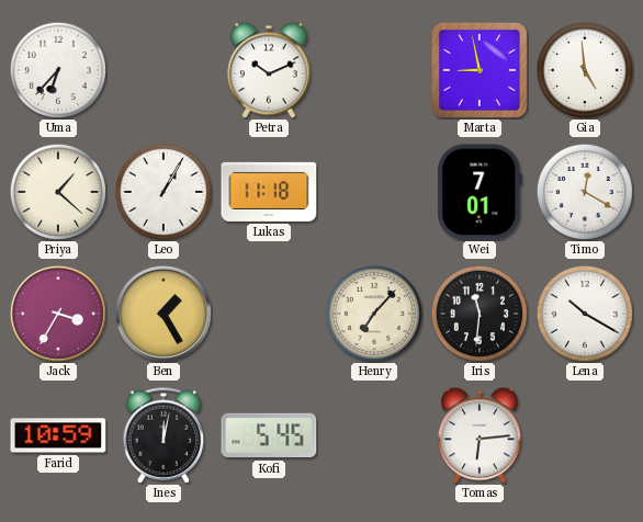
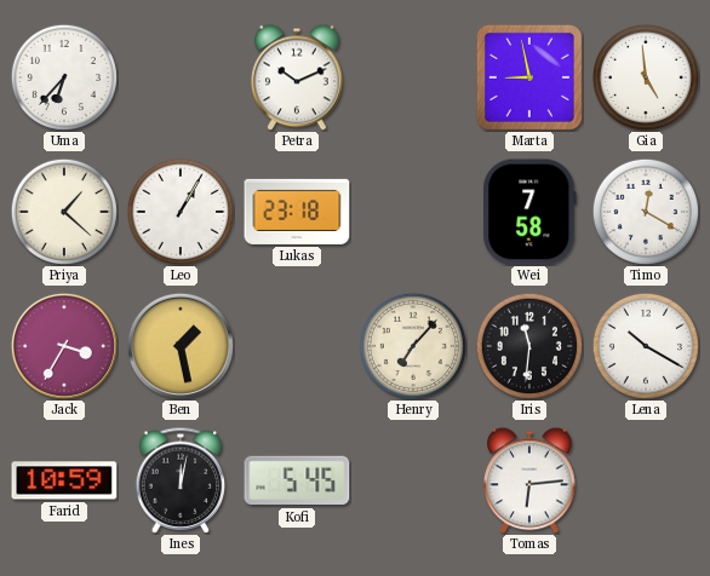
Lukas: 11:18 -> 23:18 (297, 212)
Wei: 7:01 -> 7:58 (531, 212)
Ben: 1:25 -> 1:28 (181, 346)
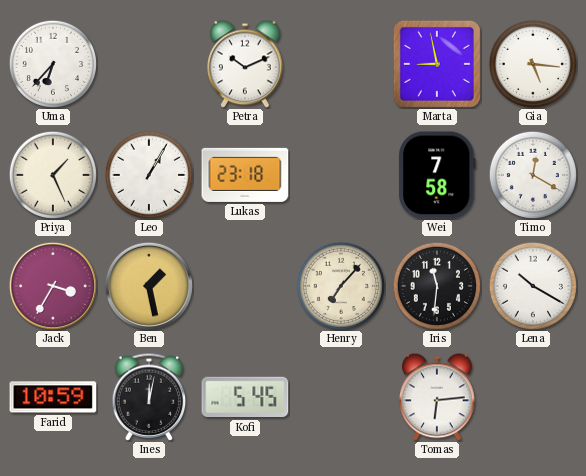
Gia: 4:59 -> 5:16 (533, 64)
Priya: 1:22 -> 1:26 (53, 175)
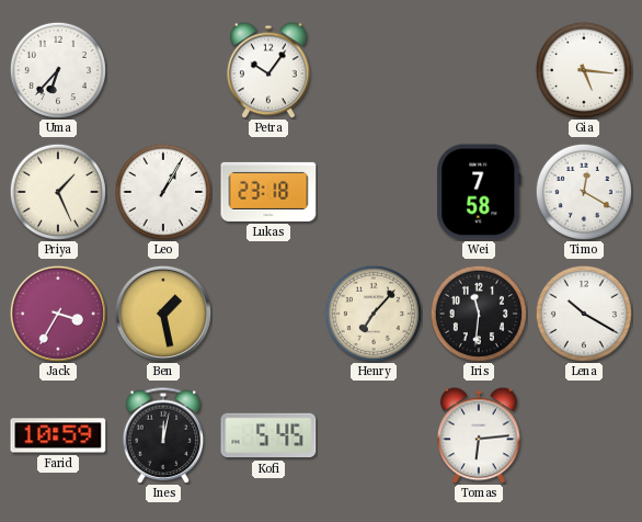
Petra: 10:11 -> 10:06 (268, 70)
Marta: 8:58 -> none (437, 64)
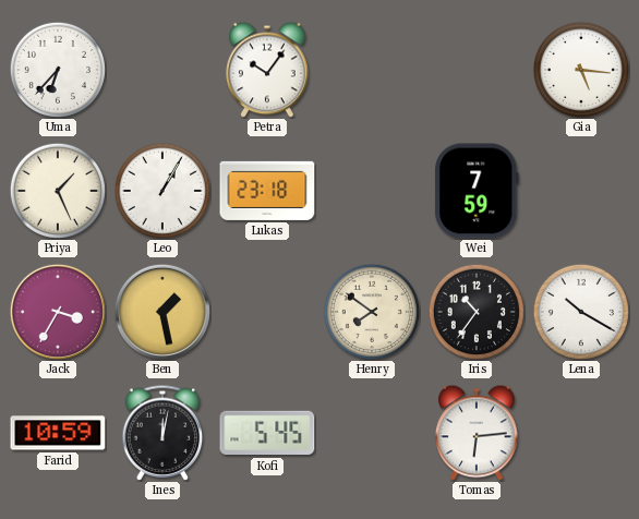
Wei: 7:58 -> 7:59 (478, 191)
Timo: 12:20 -> none (584, 192)
Henry: 7:07 -> 7:51 (372, 312)
Iris: 11:31 -> 10:36 (477, 312)
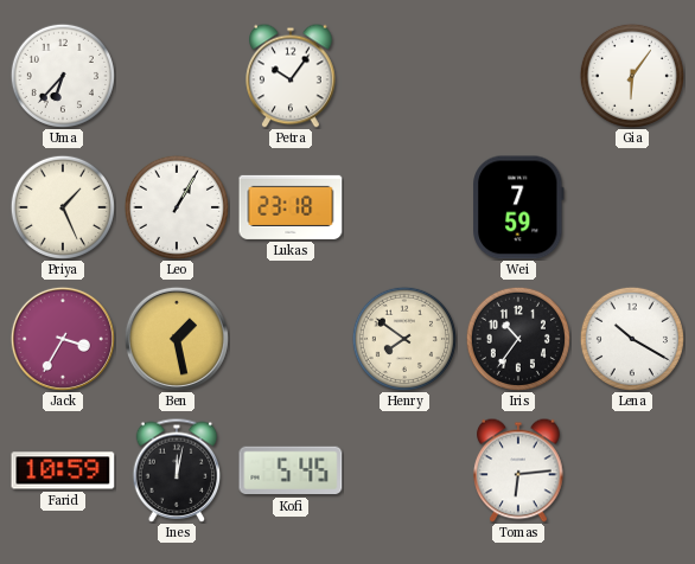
Gia: 5:16 -> 6:06 (632, 76)
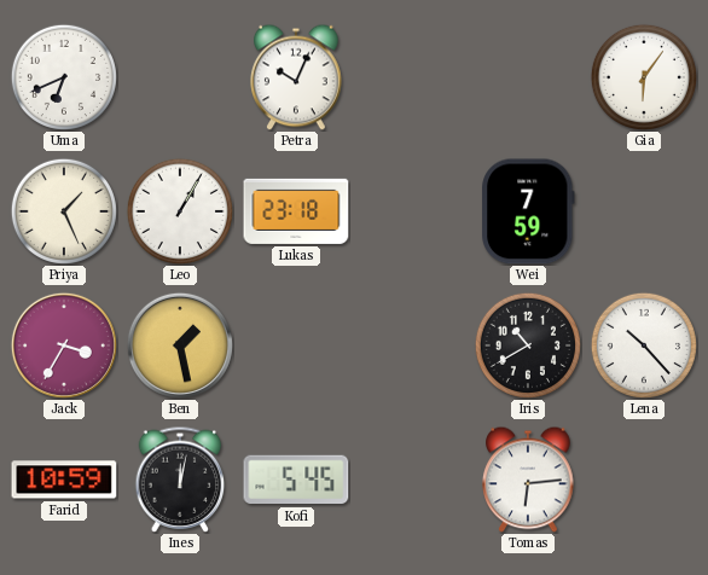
Uma: 6:37 -> 6:41 (64, 77)
Petra: 10:06 -> 10:04 (296, 77)
Henry: 7:51 -> none (404, 339)
Iris: 10:36 -> 10:40 (528, 345)
Lena: 10:20 -> 10:23 (644, 345)
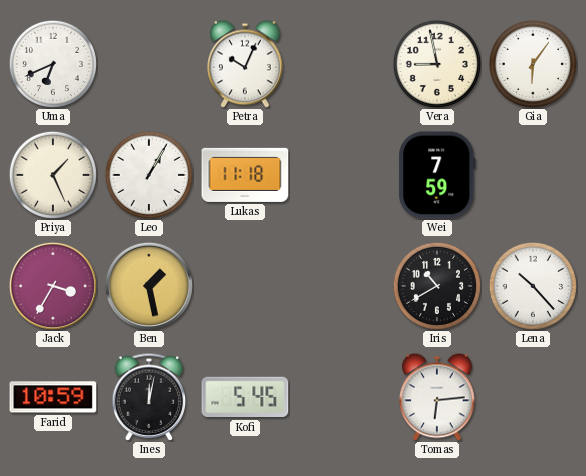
Vera: none -> 8:58 (437, 64)
Lukas: 23:18 -> 11:18 (245, 175)
